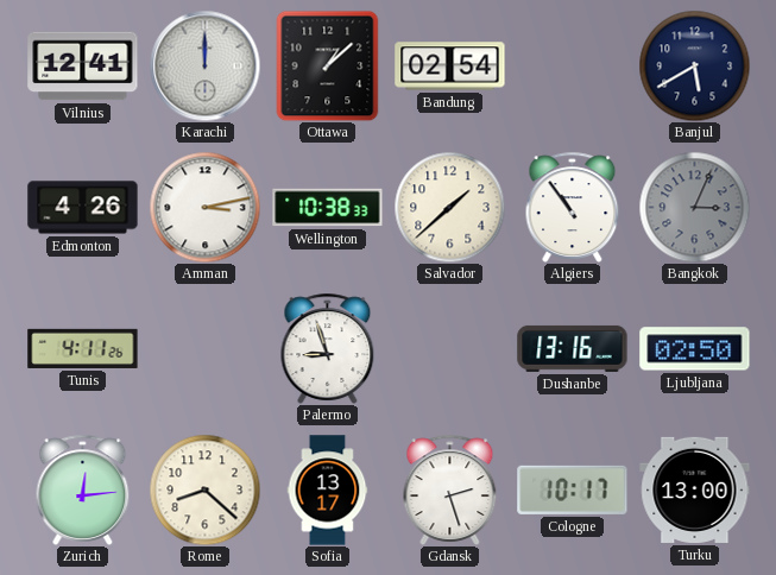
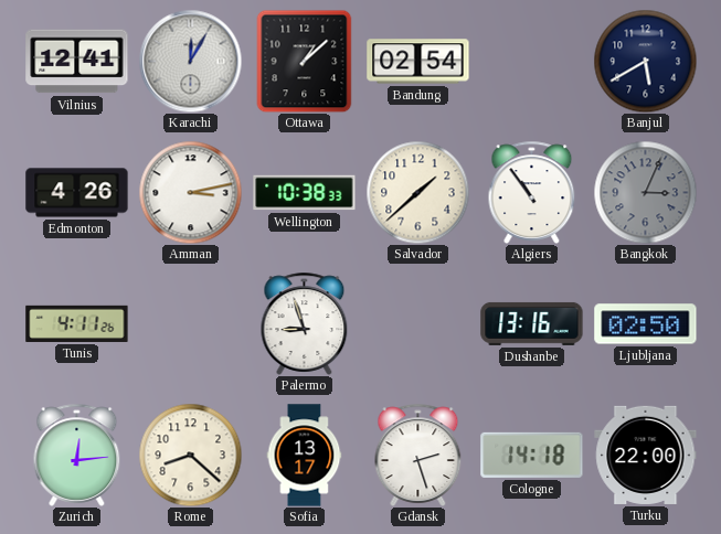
Karachi: 12:00 -> 12:05 (190, 61)
Cologne: 10:17 -> 14:18 (532, 455)
Turku: 13:00 -> 22:00 (646, 455)
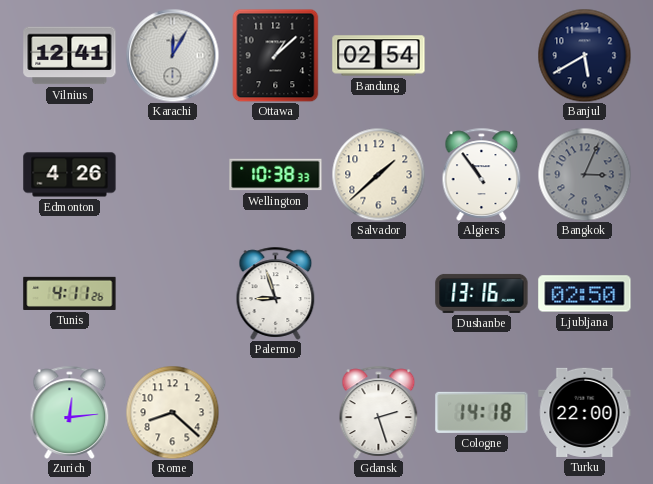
Amman: 3:13 -> none (190, 192)
Sofia: 13:17 -> none (305, 456)
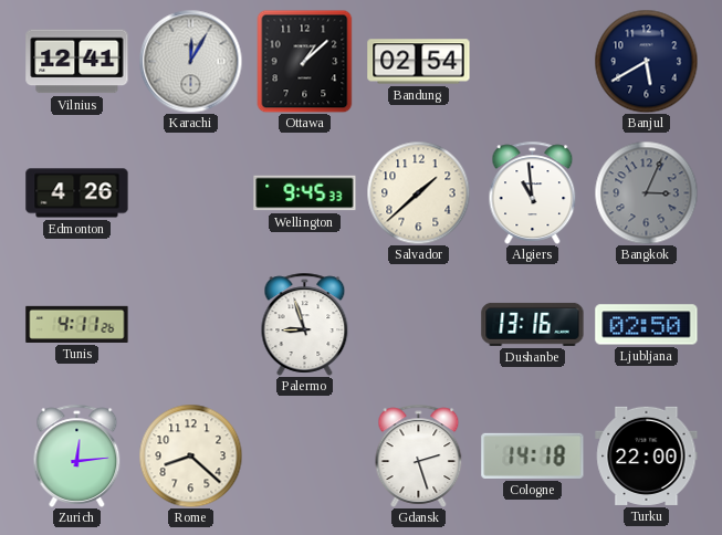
Wellington: 10:38 -> 9:45 (305, 193)
Algiers: 10:54 -> 10:59 (533, 192)
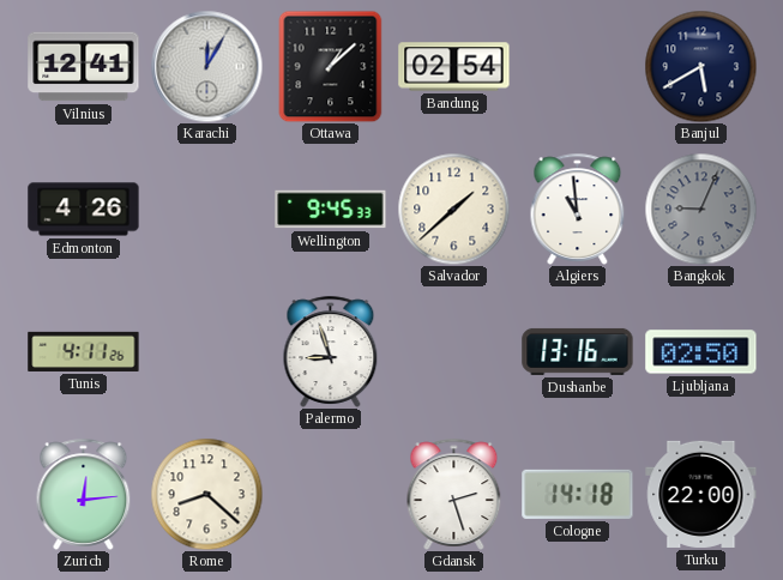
Bangkok: 3:04 -> 9:04 (700, 209)
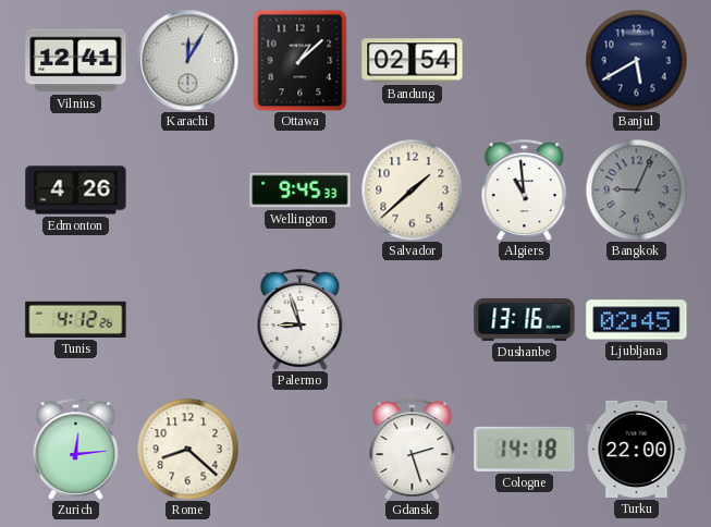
Tunis: 4:11 -> 4:12 (76, 319)
Ljubljana: 02:50 -> 02:45 (637, 320)
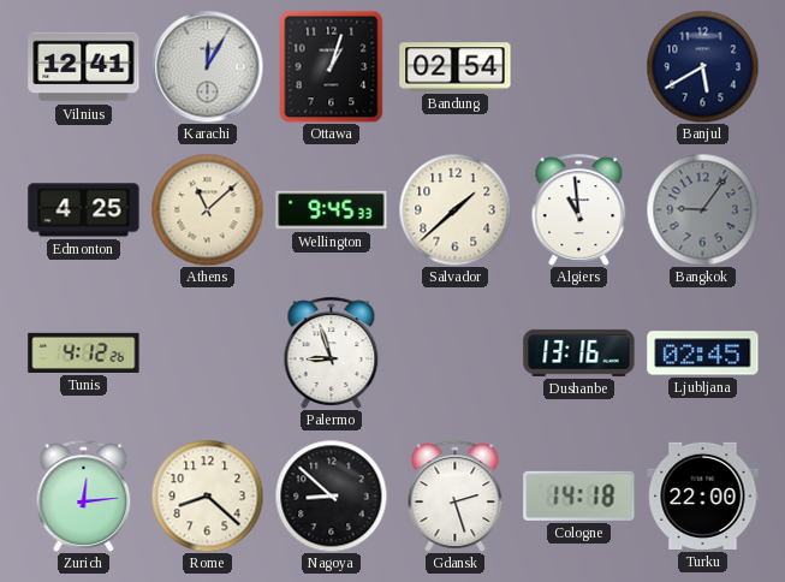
Ottawa: 1:08 -> 1:03 (332, 66)
Edmonton: 4:26 -> 4:25 (84, 210)
Athens: none -> 11:08 (207, 209)
Bangkok: 9:04 -> 9:06 (702, 209)
Nagoya: none -> 8:52 (331, 495)
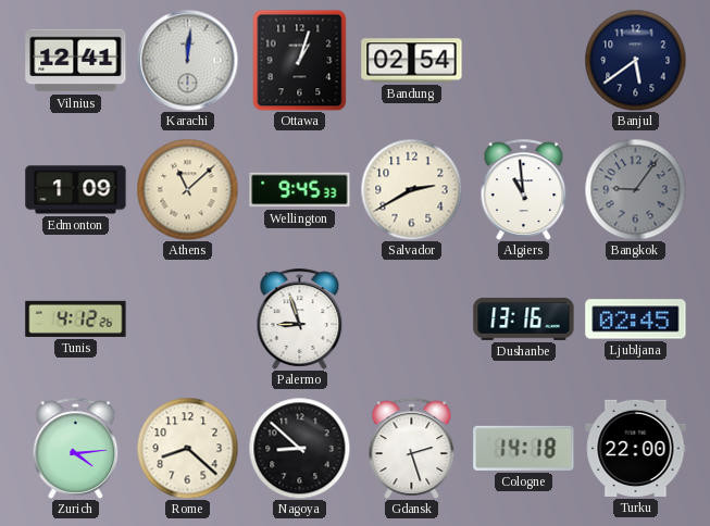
Karachi: 12:05 -> 12:01 (187, 60)
Banjul: 5:40 -> 5:39 (635, 60)
Edmonton: 4:25 -> 1:09 (76, 190)
Salvador: 1:38 -> 2:40 (411, 189)
Zurich: 12:14 -> 4:14 (76, 448)
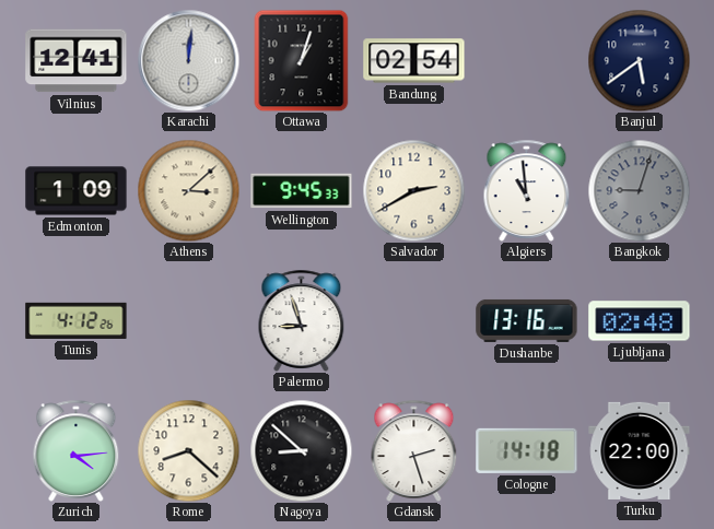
Athens: 11:08 -> 3:08 (188, 190)
Bangkok: 9:06 -> 9:03 (639, 190)
Ljubljana: 02:45 -> 02:48 (640, 321)
